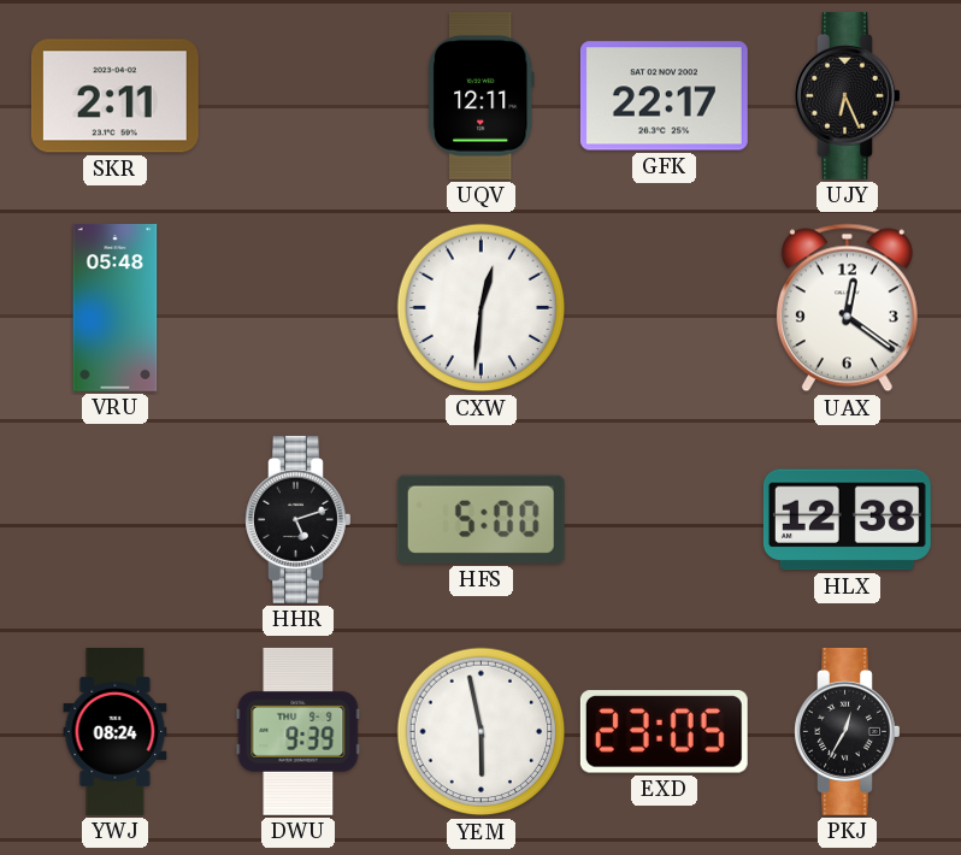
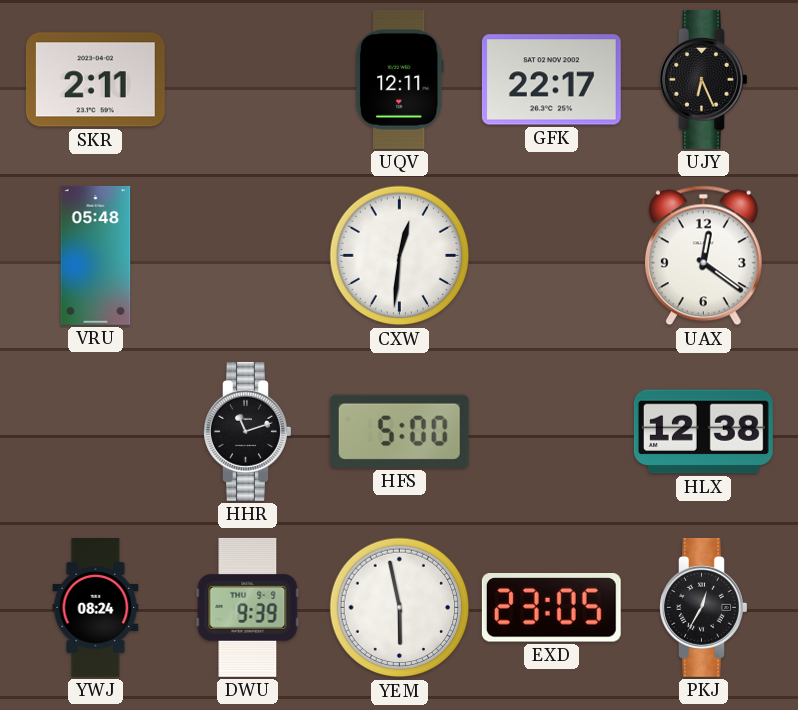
HHR: 5:12 -> 11:12 (248, 431)
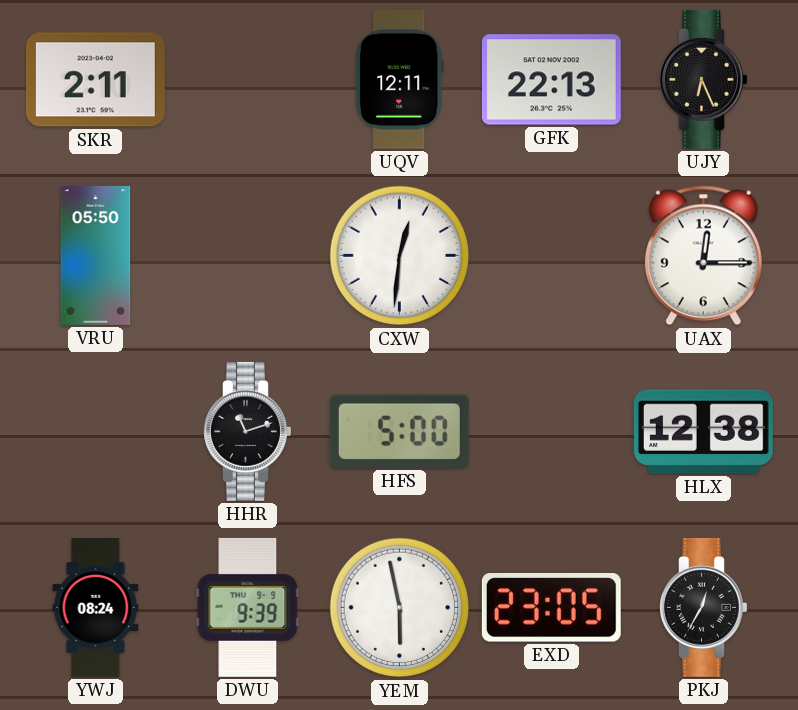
GFK: 22:17 -> 22:13 (551, 80)
VRU: 05:48 -> 05:50 (96, 255)
UAX: 12:21 -> 12:15 (703, 256)
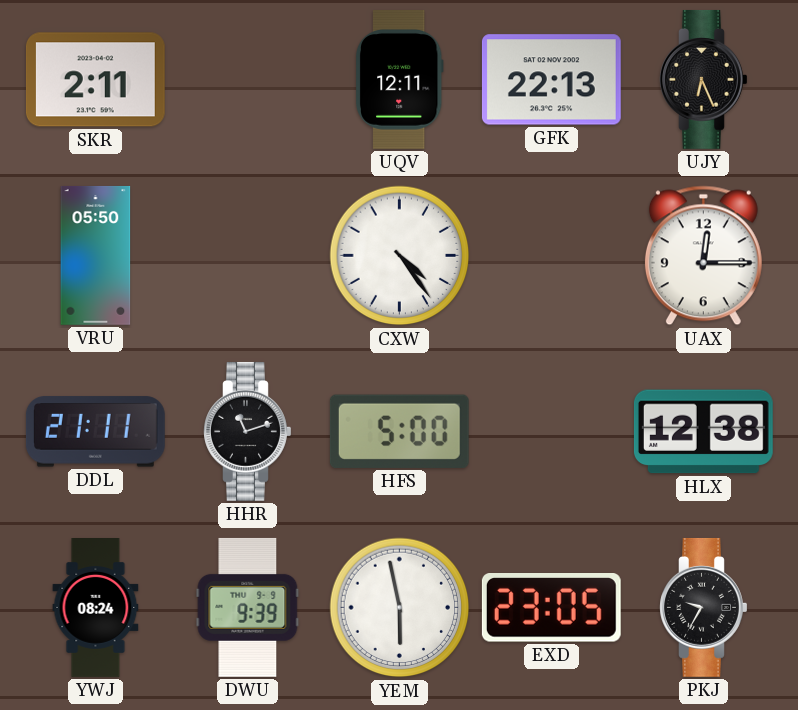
CXW: 12:31 -> 4:24 (400, 256)
DDL: none -> 21:11 (95, 432)
PKJ: 12:35 -> 9:35 (704, 607)
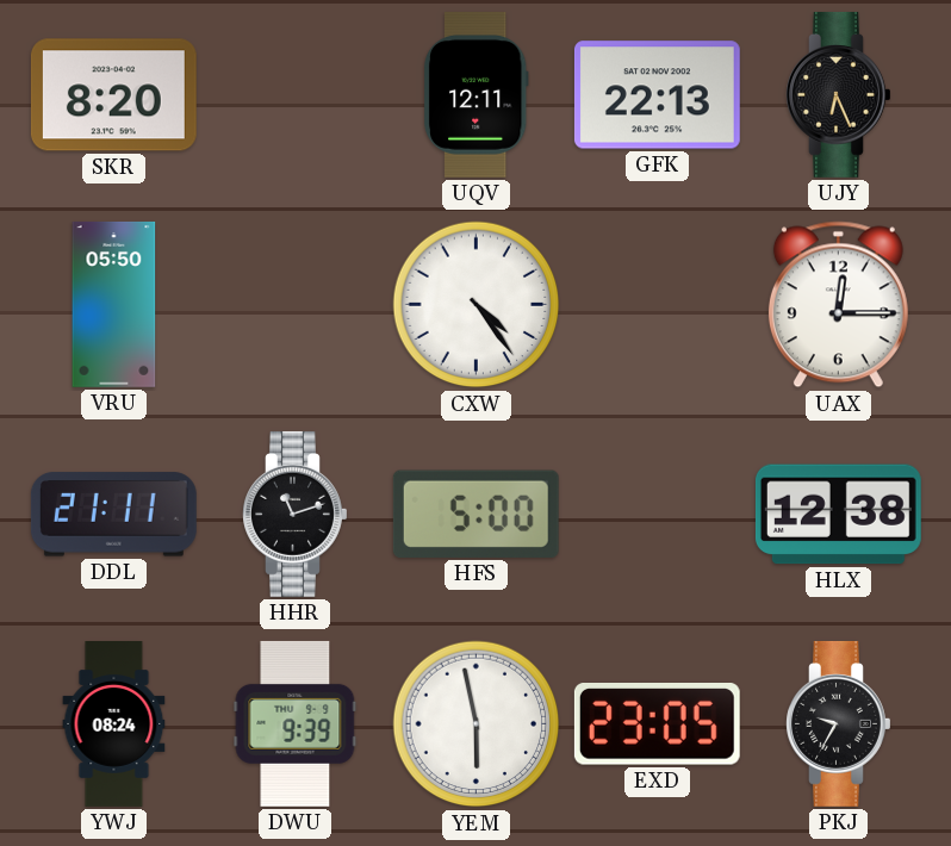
SKR: 2:11 -> 8:20 (113, 95)
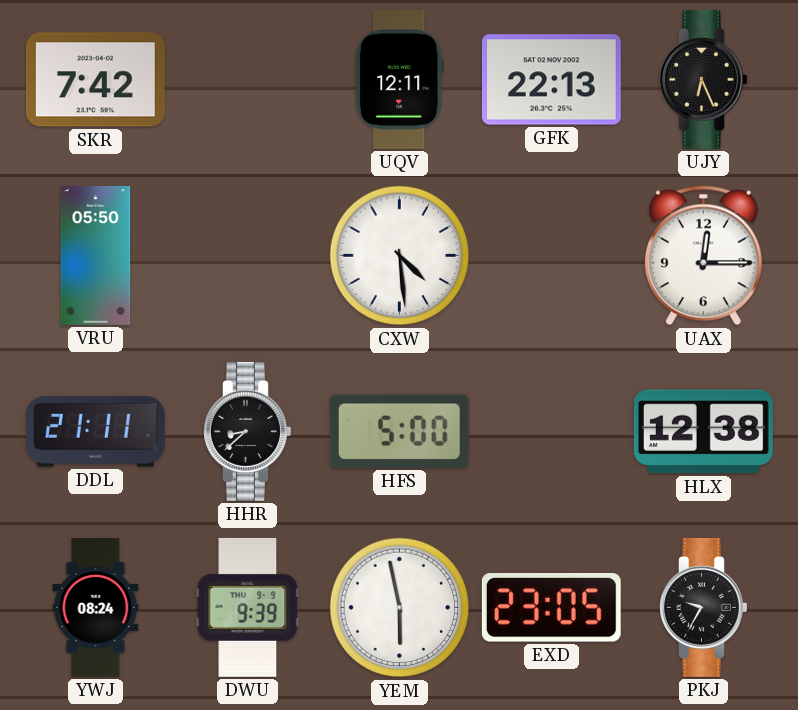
SKR: 8:20 -> 7:42 (95, 80)
CXW: 4:24 -> 4:29 (400, 256)
HHR: 11:12 -> 8:38 (248, 431)
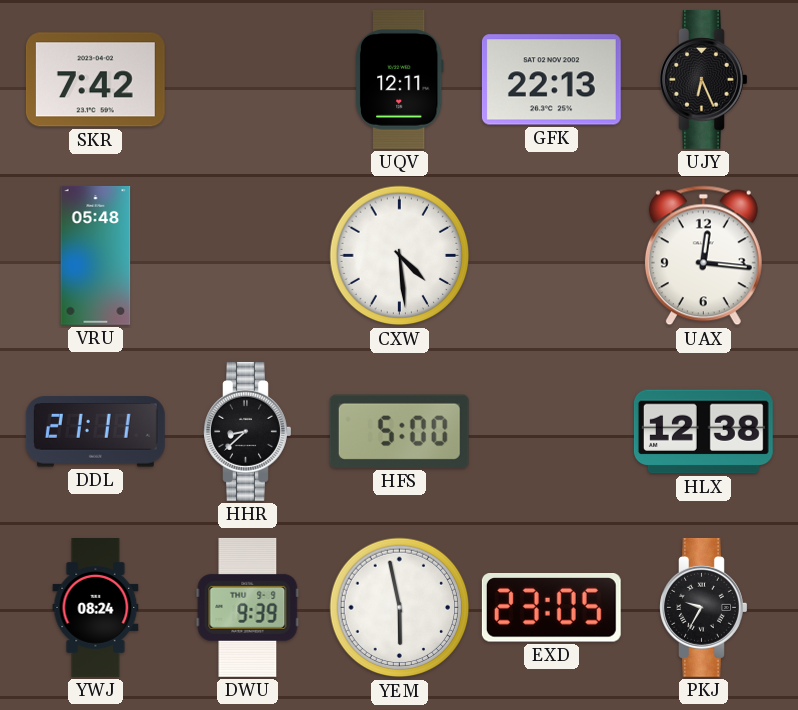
VRU: 05:50 -> 05:48 (96, 255)
UAX: 12:15 -> 12:16 (703, 256)
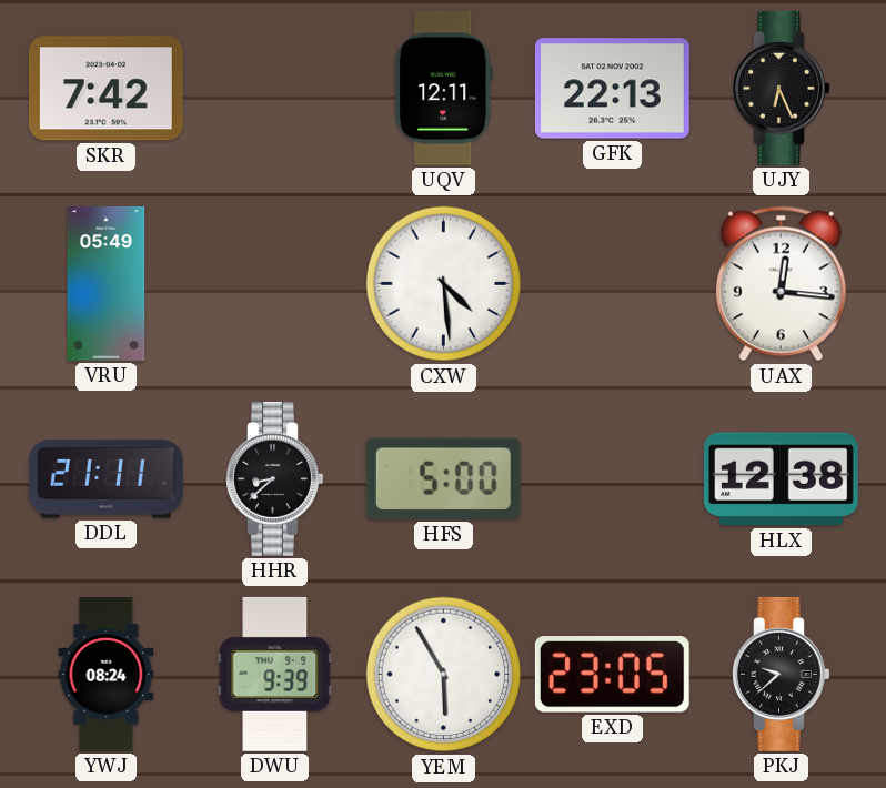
VRU: 05:48 -> 05:49 (107, 283)
YEM: 5:58 -> 5:55 (444, 675)
PKJ: 9:35 -> 9:38 (782, 674)
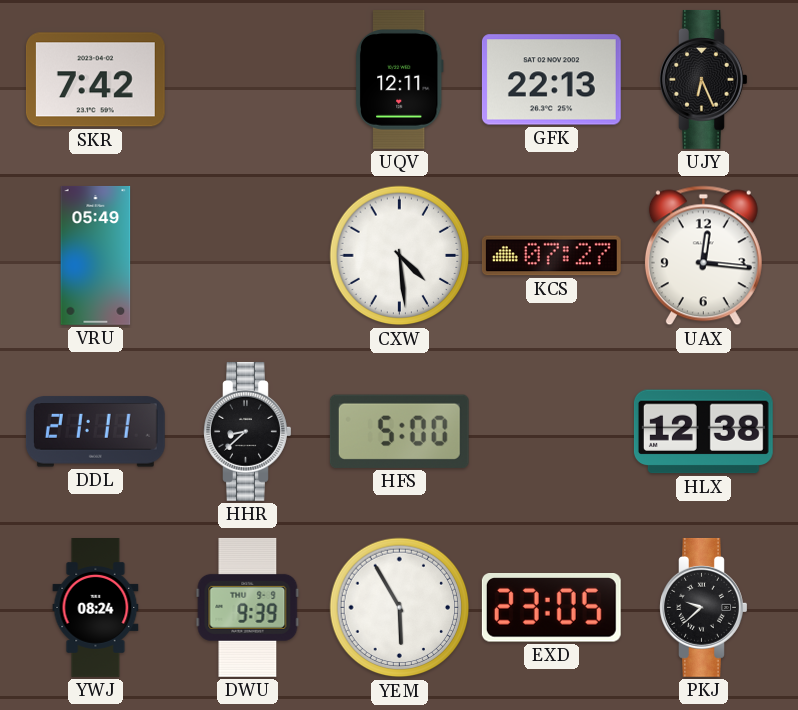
KCS: none -> 07:27 (551, 256)
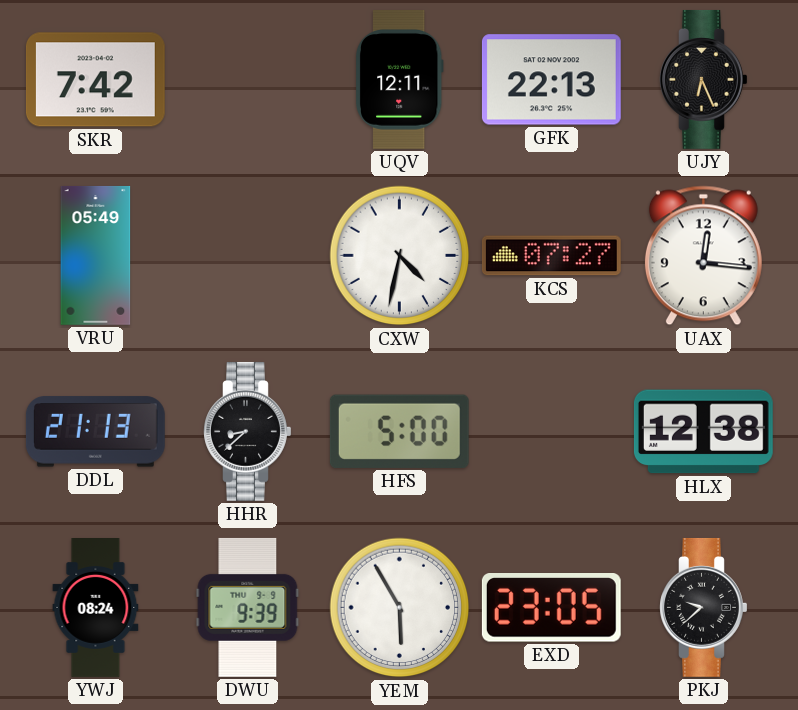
CXW: 4:29 -> 4:32 (400, 256)
DDL: 21:11 -> 21:13 (95, 432)
